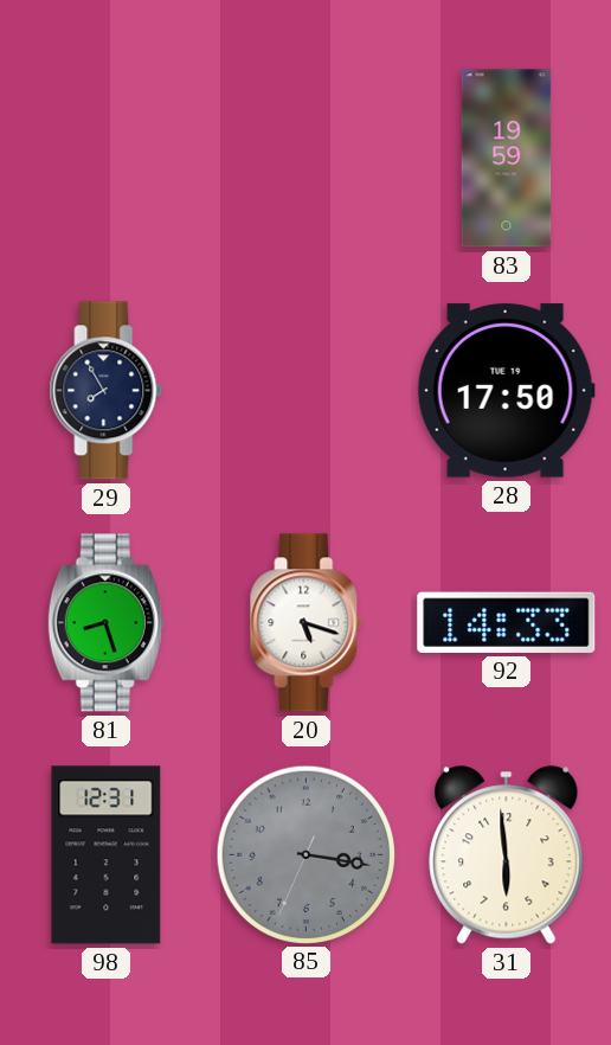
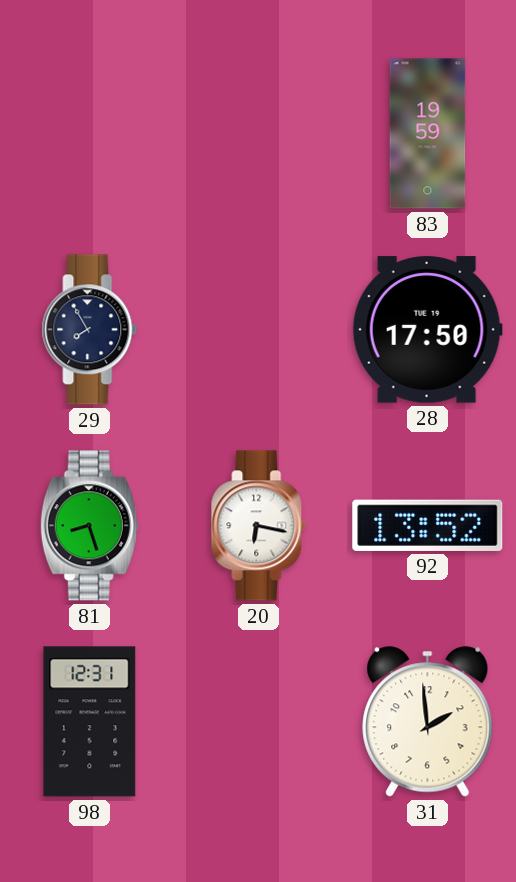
20: 5:18 -> 6:17 (259, 526)
92: 14:33 -> 13:52 (428, 525)
85: 3:16 -> none (307, 854)
31: 5:59 -> 1:59 (428, 722)
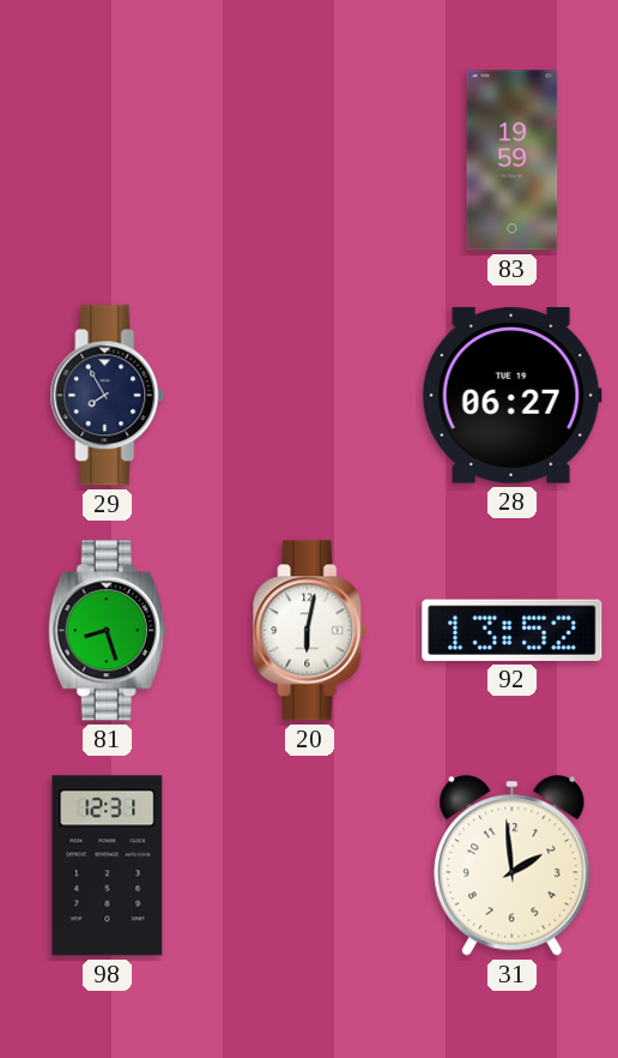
28: 17:50 -> 06:27 (511, 396)
20: 6:17 -> 6:02 (310, 631)
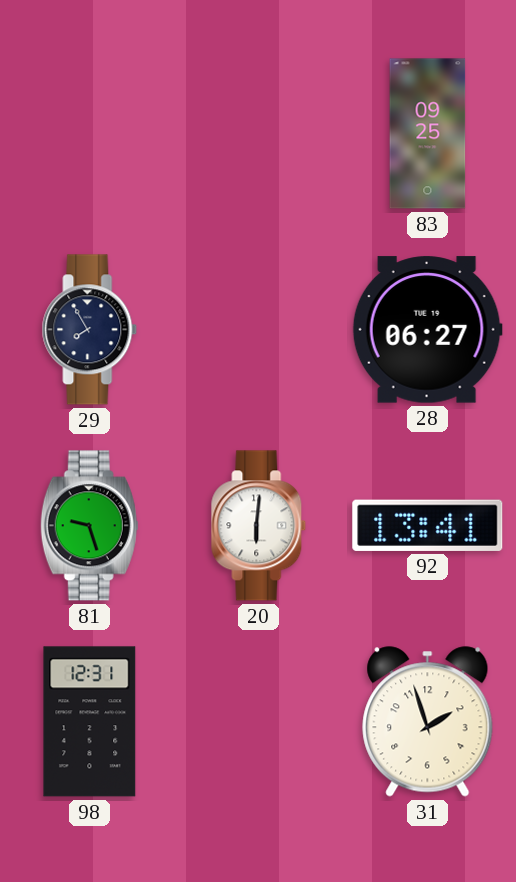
83: 19:59 -> 09:25 (428, 134)
81: 8:27 -> 9:27 (89, 526)
20: 6:02 -> 6:01 (259, 526)
92: 13:52 -> 13:41 (428, 525)
31: 1:59 -> 1:57 (428, 722)
